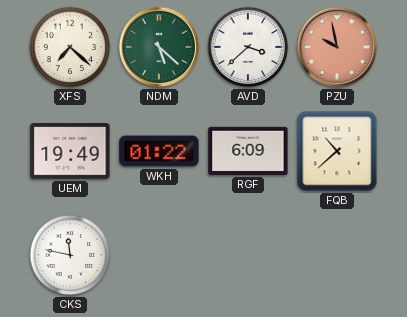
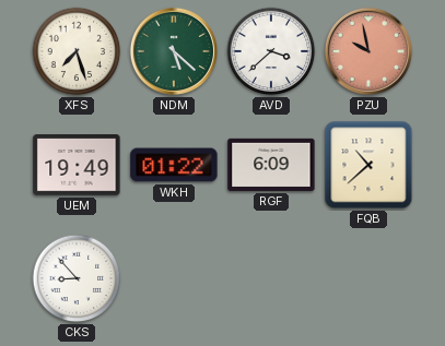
XFS: 7:22 -> 7:27 (77, 51)
CKS: 11:47 -> 8:53 (77, 278)
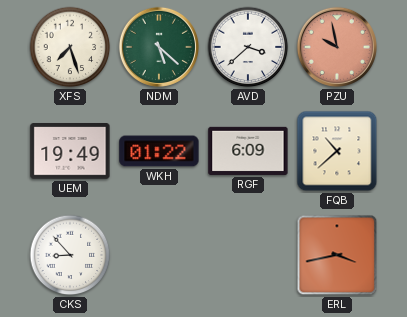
ERL: none -> 3:43 (337, 255)
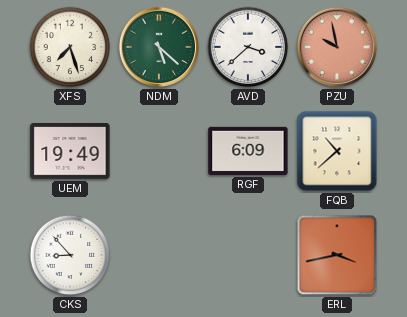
WKH: 01:22 -> none (159, 151)
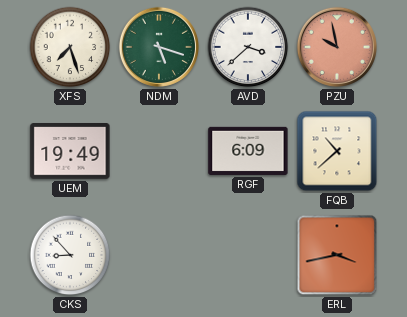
NDM: 5:22 -> 5:18 (159, 47)
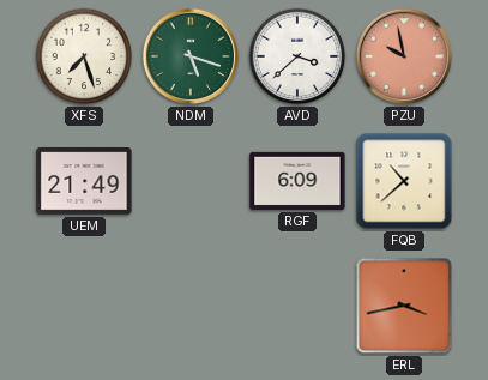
UEM: 19:49 -> 21:49 (84, 181)
CKS: 8:53 -> none (70, 255)
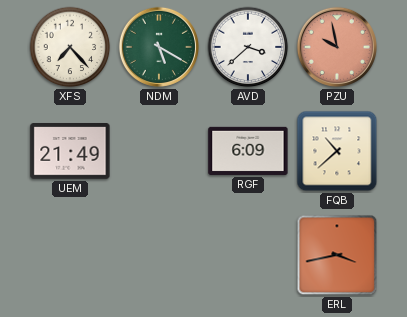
XFS: 7:27 -> 7:23 (70, 47)
NDM: 5:18 -> 5:20 (159, 47)
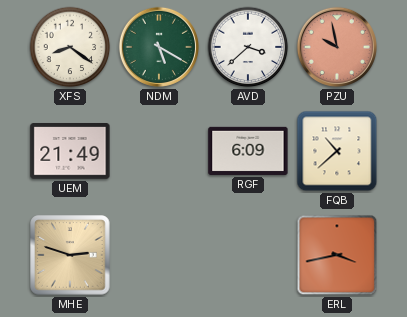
XFS: 7:23 -> 8:21 (70, 47)
MHE: none -> 2:48 (70, 255)
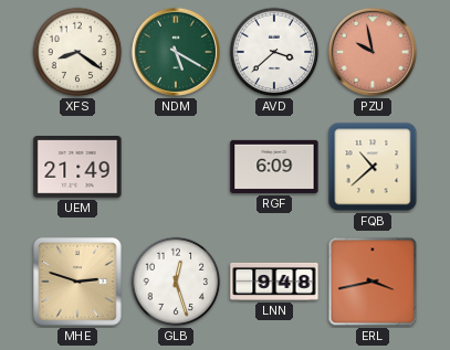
GLB: none -> 12:27 (176, 282)
LNN: none -> 9:48 (274, 282)
